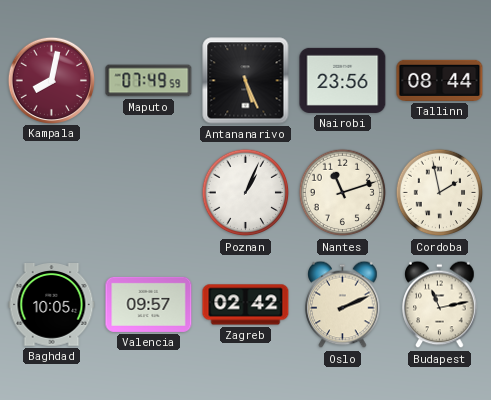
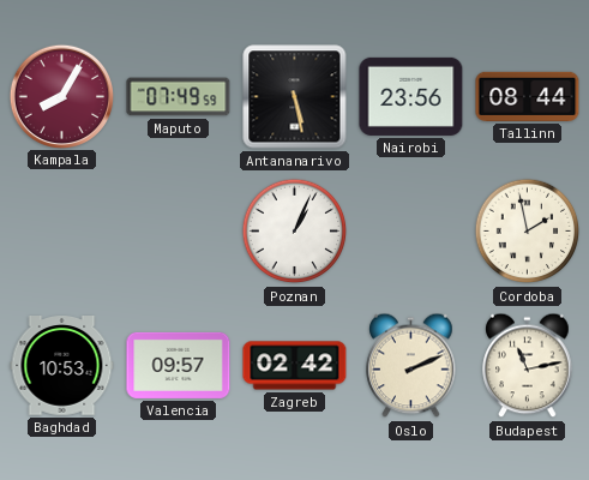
Kampala: 8:02 -> 8:05 (61, 96)
Antananarivo: 5:26 -> 5:28 (295, 97)
Nantes: 11:12 -> none (343, 193)
Baghdad: 10:05 -> 10:53 (62, 366)
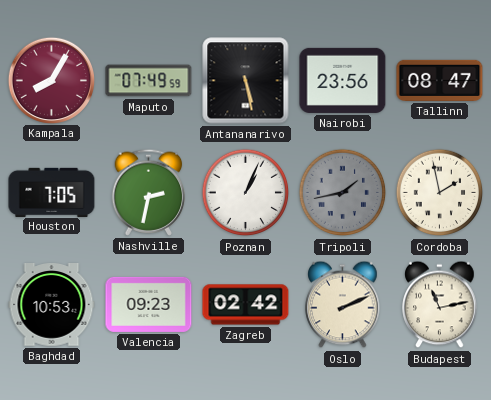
Tallinn: 08:44 -> 08:47 (440, 80)
Houston: none -> 7:05 (52, 192)
Nashville: none -> 2:32 (149, 192)
Tripoli: none -> 1:43 (343, 193)
Valencia: 09:57 -> 09:23 (149, 304)
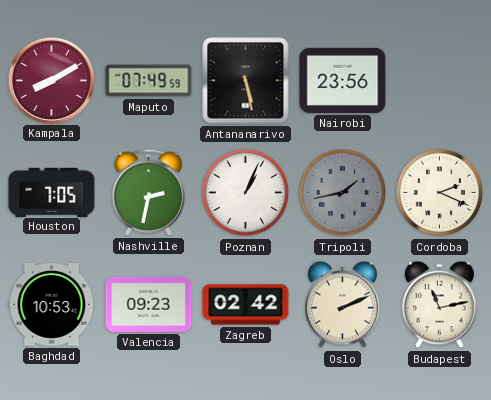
Kampala: 8:05 -> 8:10 (51, 80)
Tallinn: 08:47 -> none (440, 80)
Cordoba: 1:58 -> 2:19 (440, 193)
